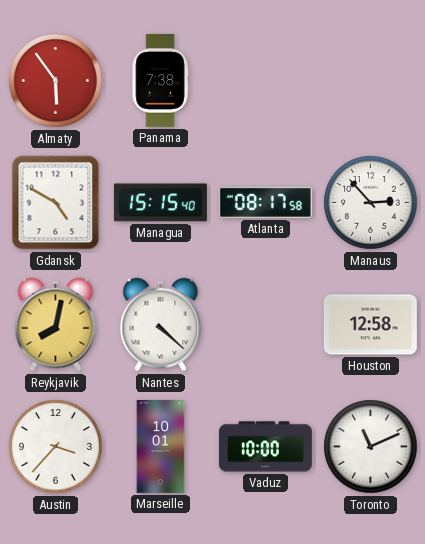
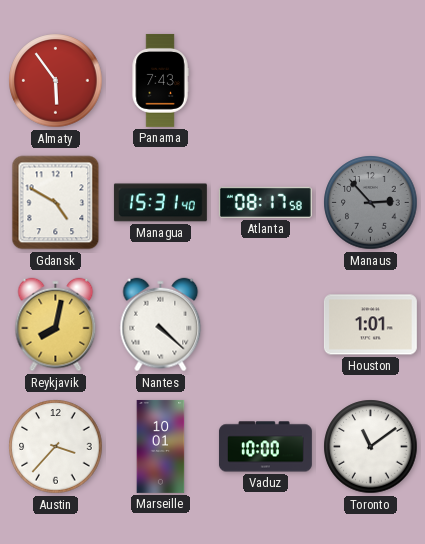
Panama: 7:38 -> 7:43 (160, 80)
Managua: 15:15 -> 15:31 (160, 203)
Manaus dial: white -> grey (371, 203)
Houston: 12:58 -> 1:01 (370, 325)
Toronto: 11:11 -> 11:09 (371, 447)
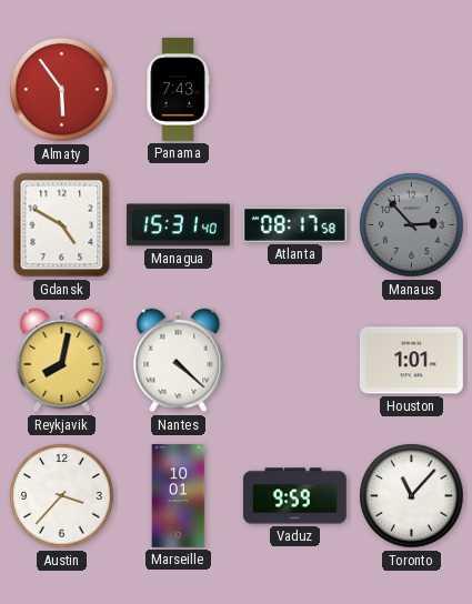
Vaduz: 10:00 -> 9:59 (294, 496)
Toronto: 11:09 -> 11:07 (412, 496)
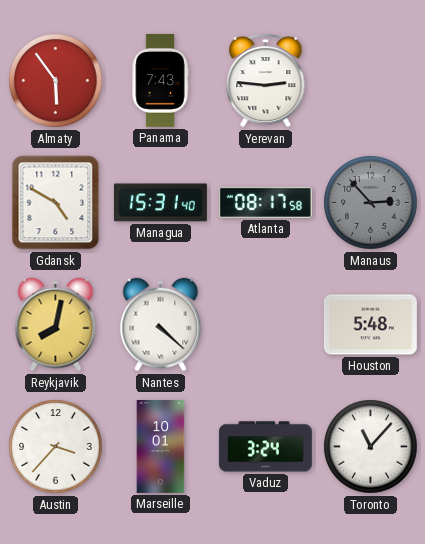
Yerevan: none -> 2:46 (266, 80)
Houston: 1:01 -> 5:48 (370, 325)
Vaduz: 9:59 -> 3:24 (265, 447)
